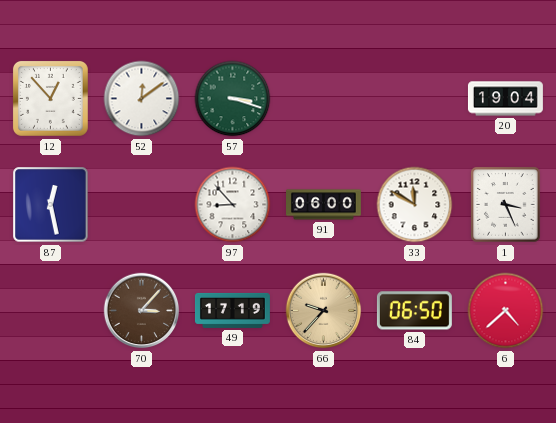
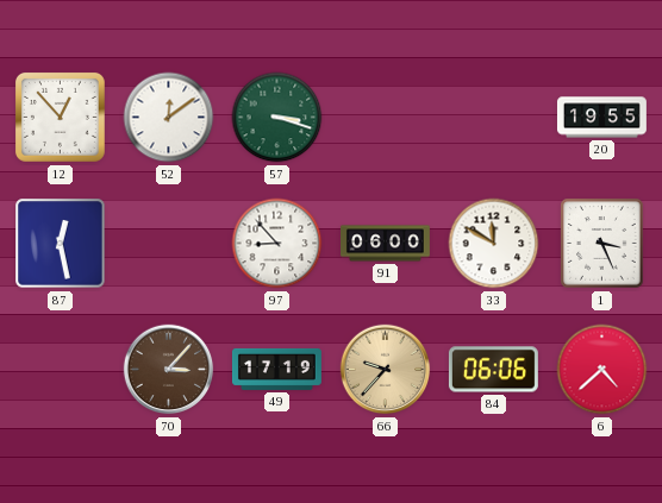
20: 19:04 -> 19:55 (601, 118)
84: 06:50 -> 06:06 (493, 370)
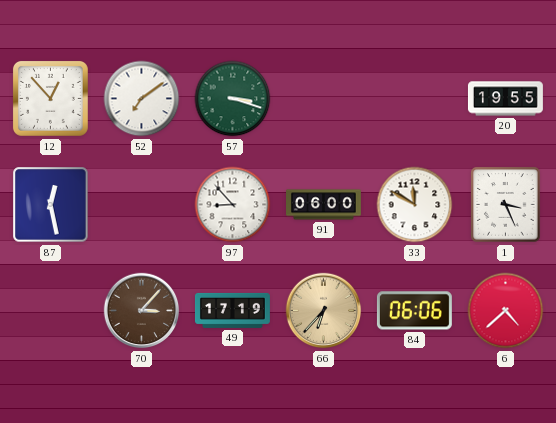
52: 12:09 -> 7:09 (142, 99)
66: 9:37 -> 6:37 (324, 311)
